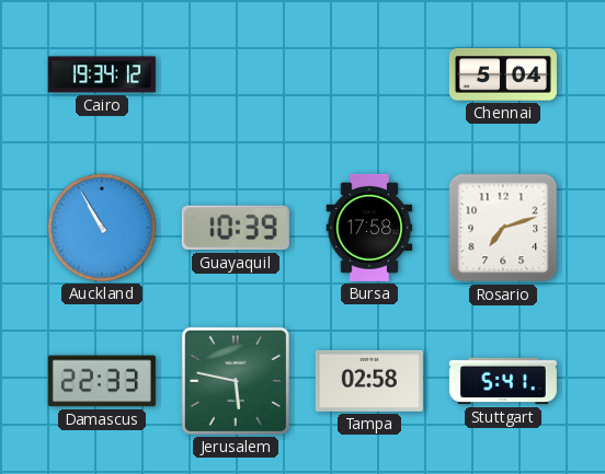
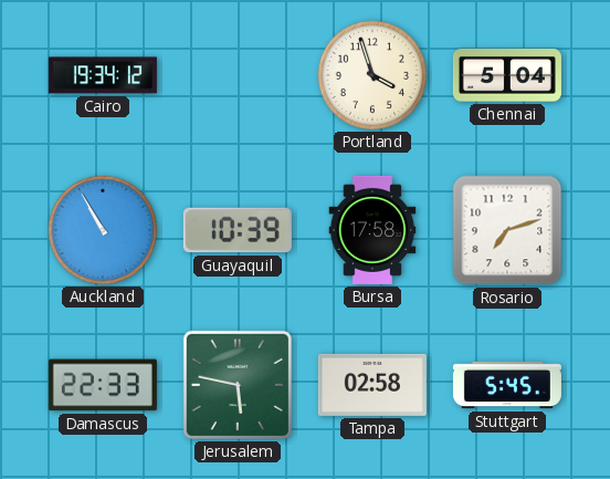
Portland: none -> 3:57 (372, 75)
Stuttgart: 5:41 -> 5:45 (507, 385)
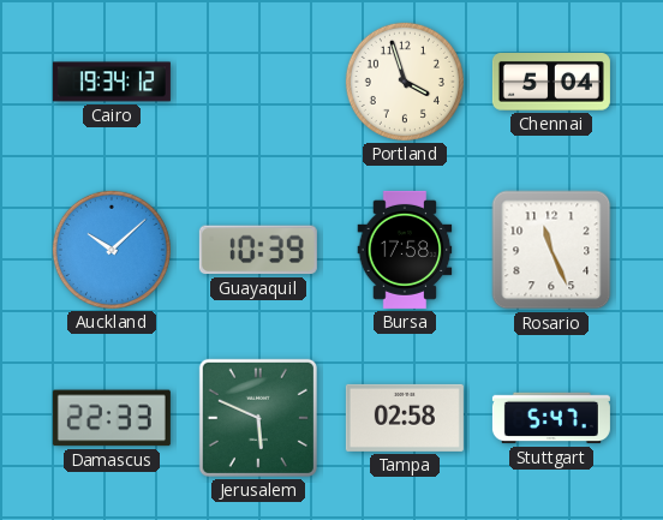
Auckland: 10:55 -> 10:08 (112, 250)
Rosario: 7:12 -> 11:26 (551, 250)
Jerusalem: 5:47 -> 5:49 (258, 418)
Stuttgart: 5:45 -> 5:47 (551, 418)
